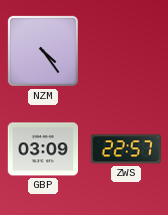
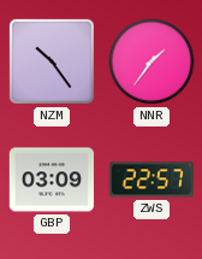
NZM: 4:24 -> 10:24 (52, 61)
NNR: none -> 1:36 (151, 61)
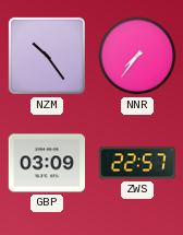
NNR: 1:36 -> 7:36 (137, 56)
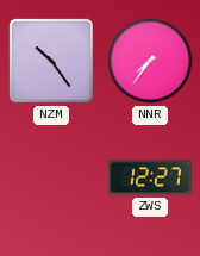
GBP: 03:09 -> none (46, 163)
ZWS: 22:57 -> 12:27 (149, 177)
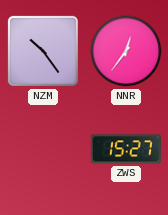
NNR: 7:36 -> 12:36 (126, 51)
ZWS: 12:27 -> 15:27 (125, 149)
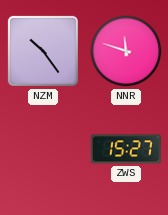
NNR: 12:36 -> 11:48 (126, 51)
